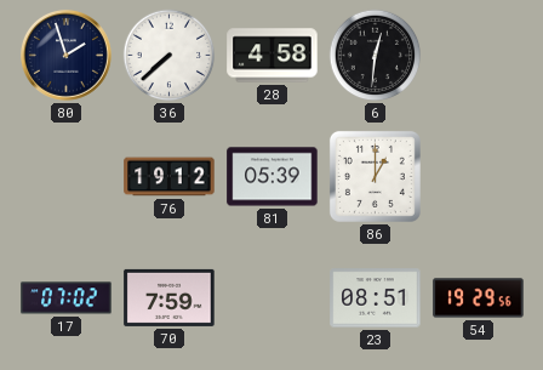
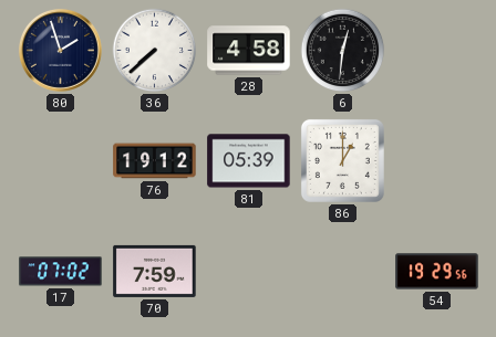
23: 08:51 -> none (376, 298)
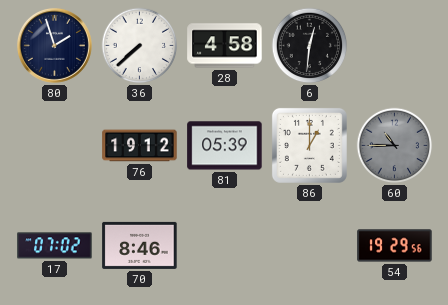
60: none -> 10:45 (395, 146)
70: 7:59 -> 8:46 (140, 245)
